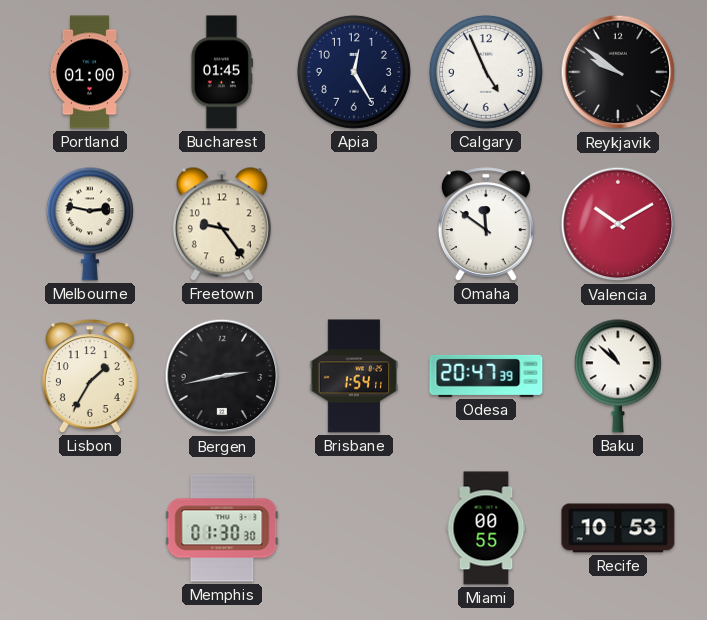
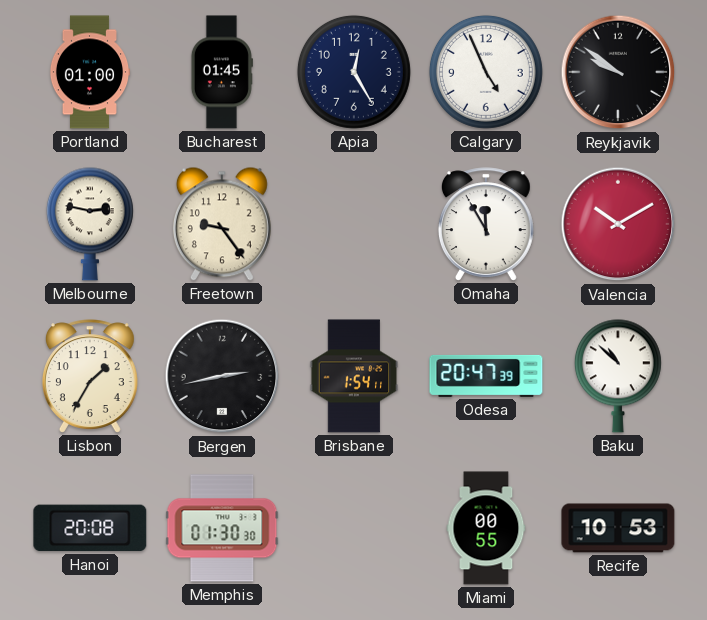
Omaha: 11:51 -> 11:55 (486, 224)
Hanoi: none -> 20:08 (90, 528)
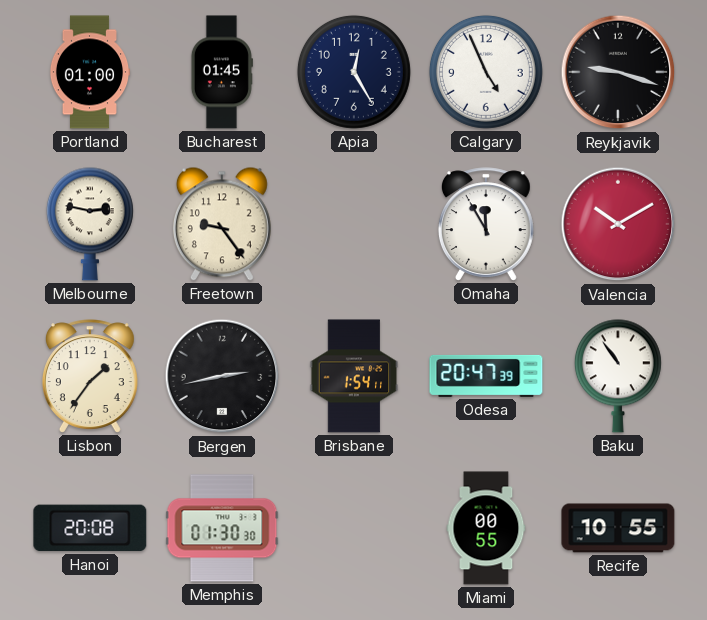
Reykjavik: 9:51 -> 9:18 (618, 72)
Lisbon: 1:35 -> 1:36 (90, 376)
Baku: 10:52 -> 10:54 (618, 376)
Recife: 10:53 -> 10:55 (618, 528)
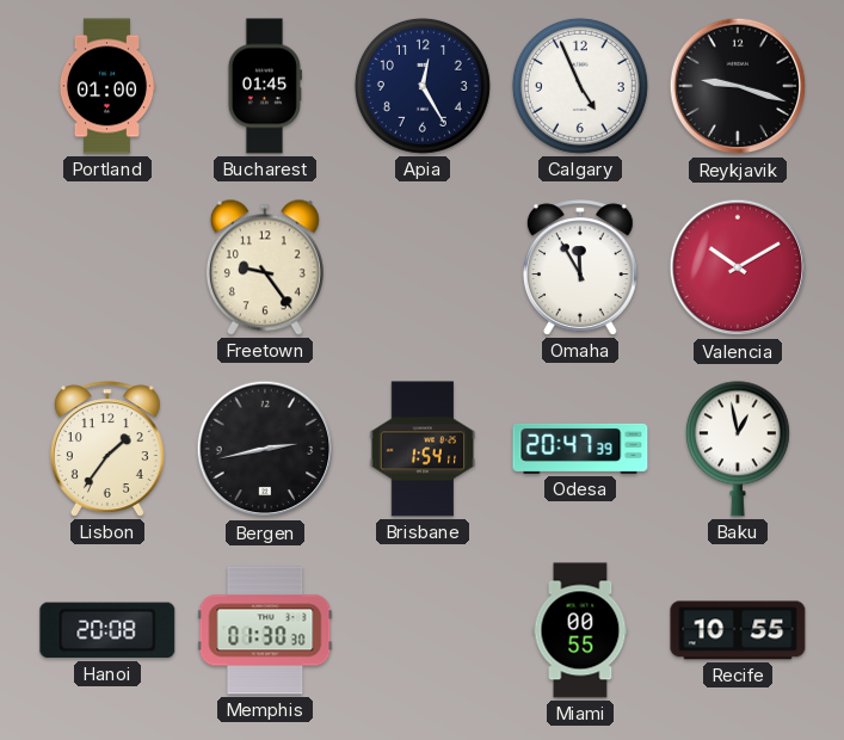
Melbourne: 2:47 -> none (90, 224)
Baku: 10:54 -> 12:58 (738, 449)
